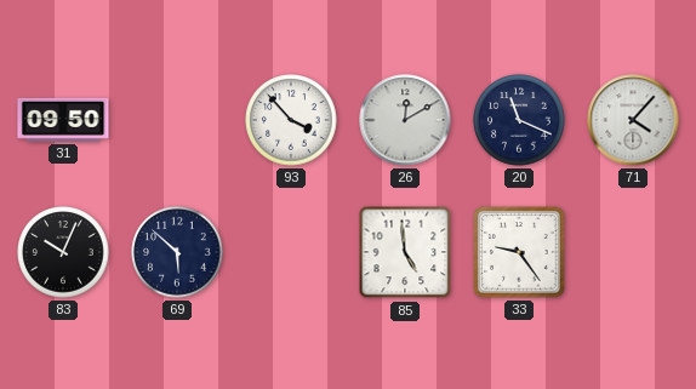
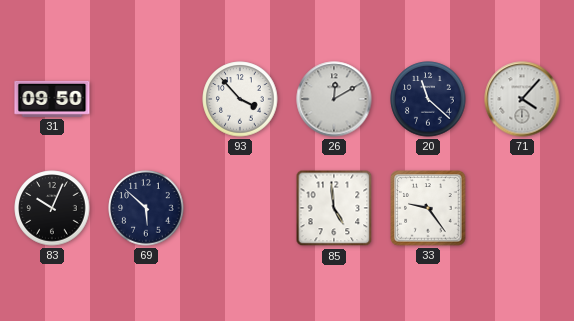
20: 11:19 -> 11:22 (428, 99)
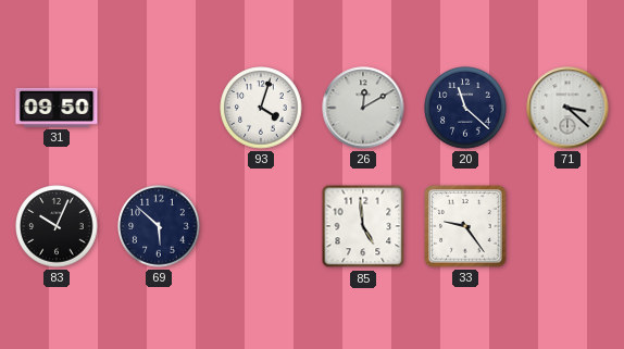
93: 3:53 -> 4:03 (261, 108)
71: 4:07 -> 3:22 (567, 108)
